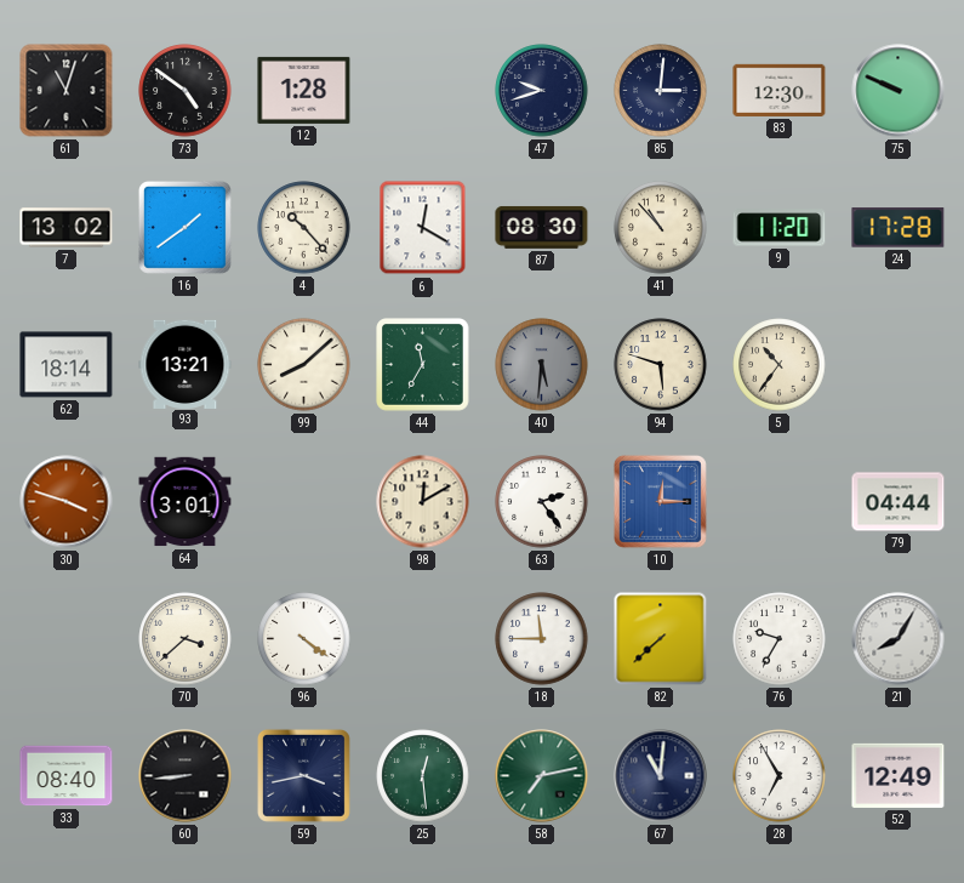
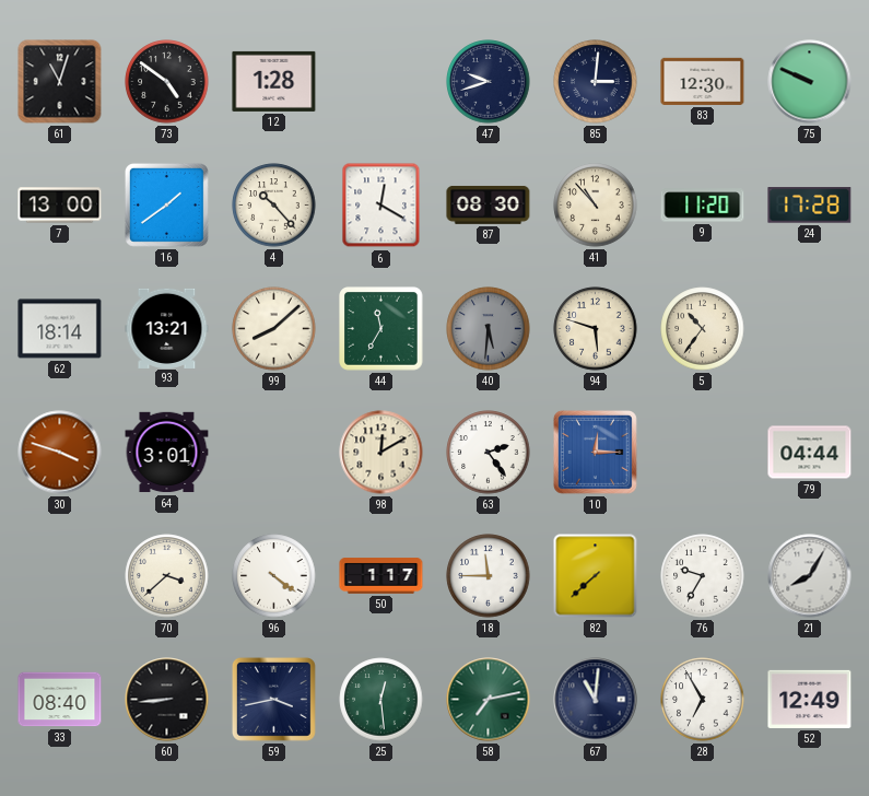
7: 13:02 -> 13:00 (60, 206)
50: none -> 1:17 (381, 576)
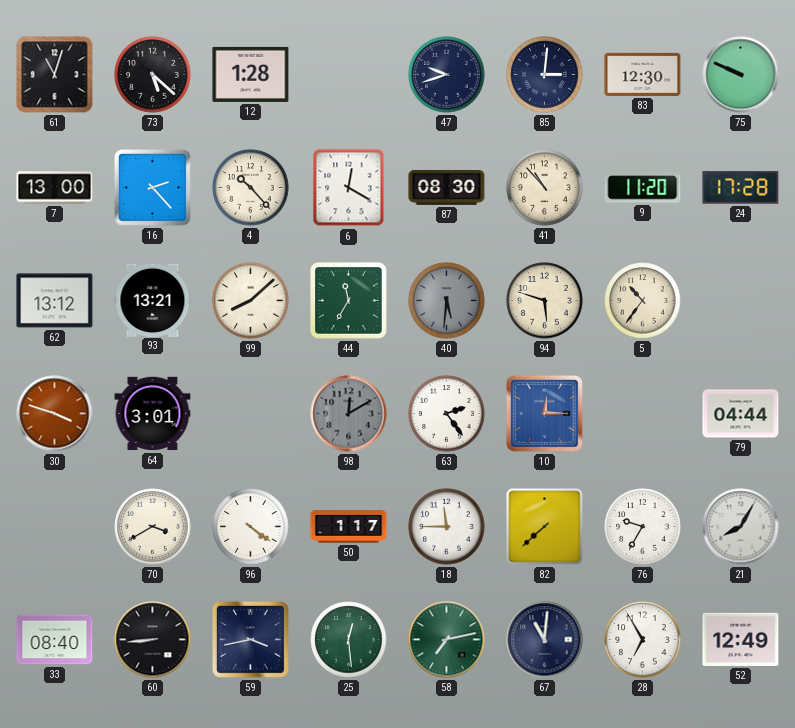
73: 4:51 -> 5:22 (153, 75)
16: 1:39 -> 2:23 (152, 187)
62: 18:14 -> 13:12 (55, 301)
98 dial: cream -> grey (349, 414)
70: 3:38 -> 3:40 (153, 527)
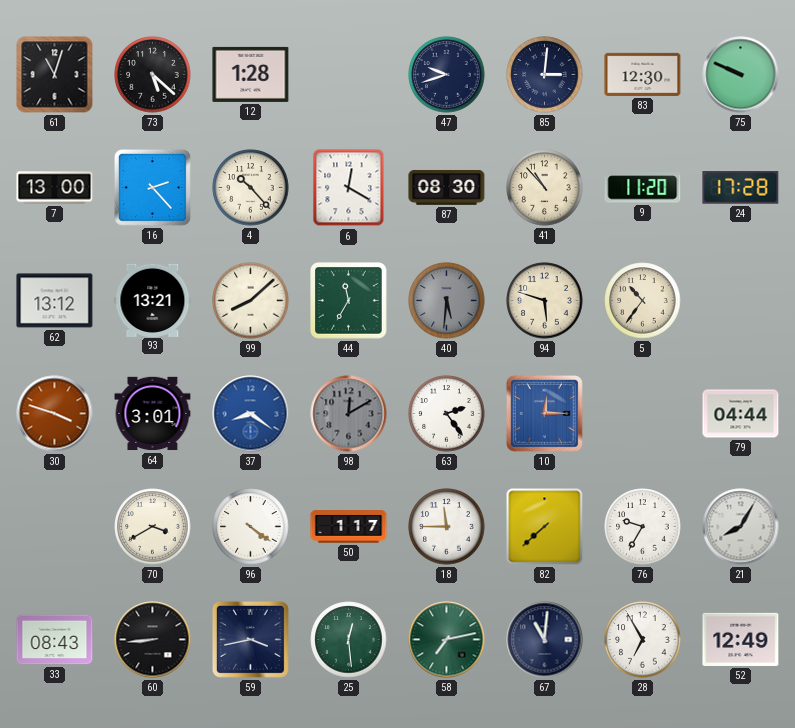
37: none -> 8:21 (251, 414)
33: 08:40 -> 08:43 (55, 640)
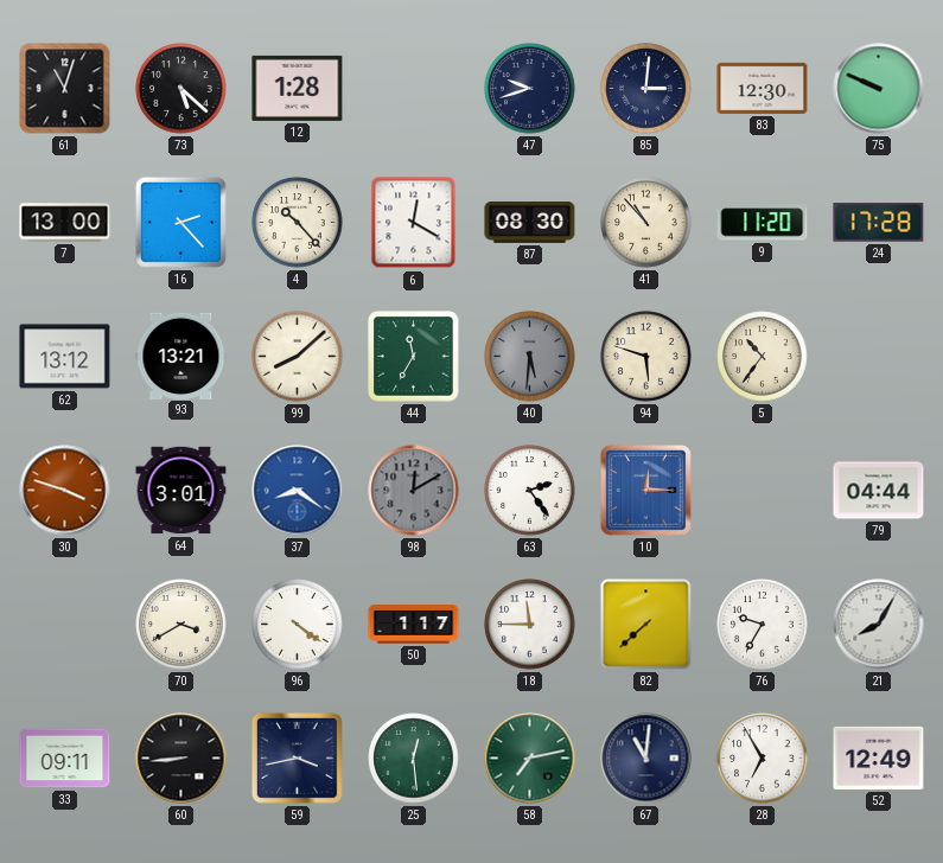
33: 08:43 -> 09:11 (65, 759)
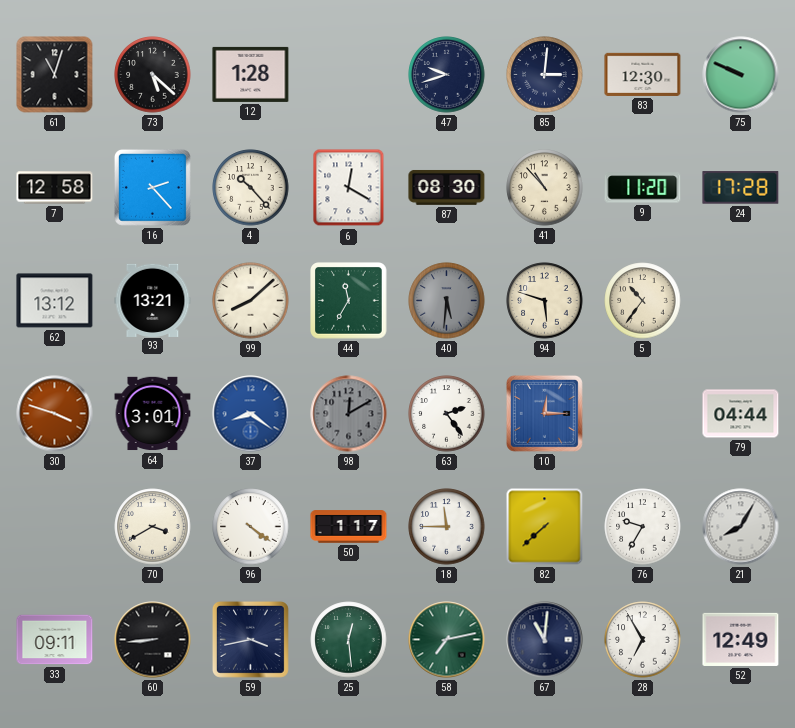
7: 13:00 -> 12:58 (55, 188)
